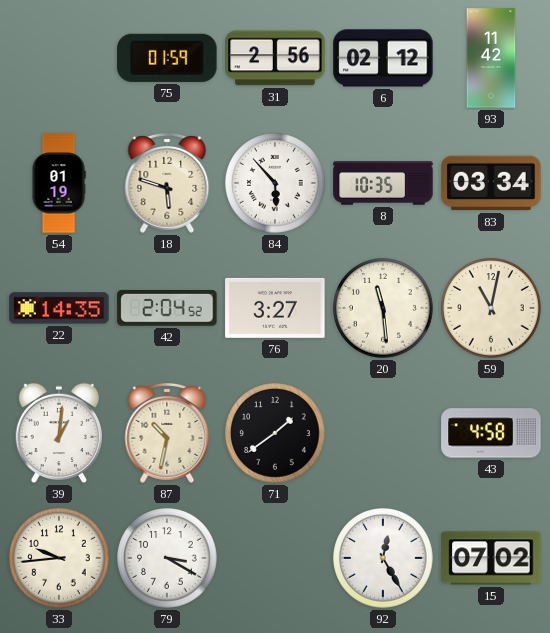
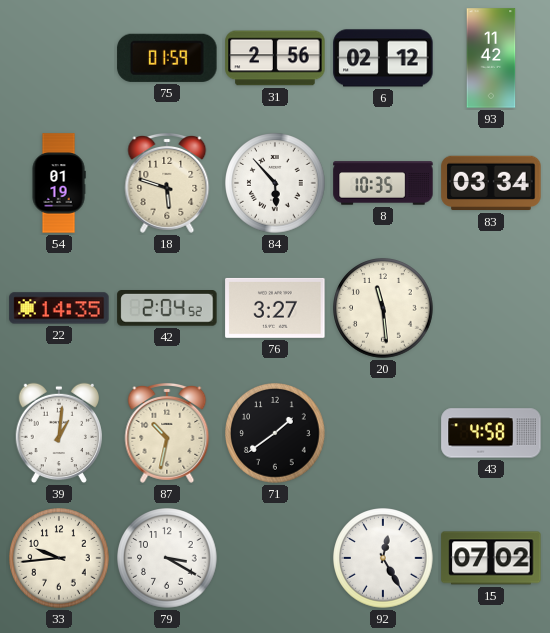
59: 11:02 -> none (491, 308)
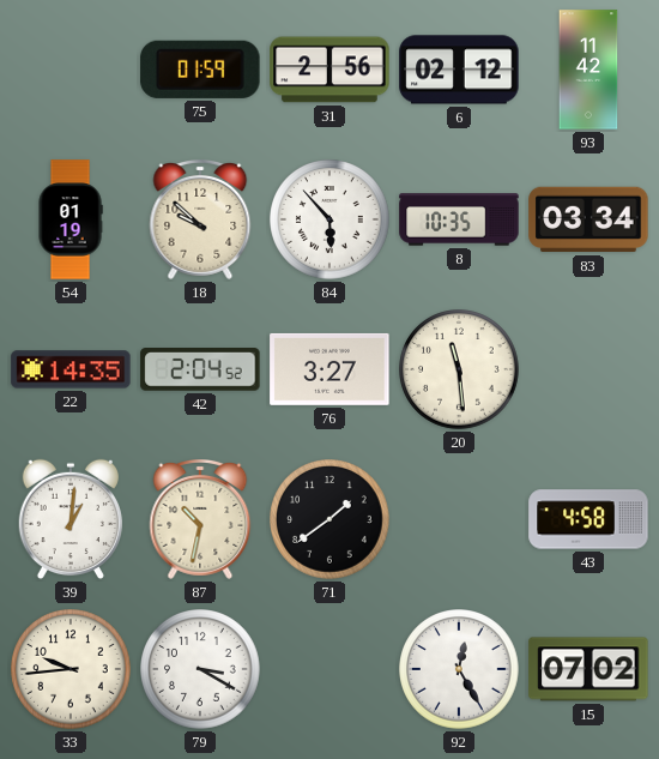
18: 5:48 -> 9:52 (200, 221)
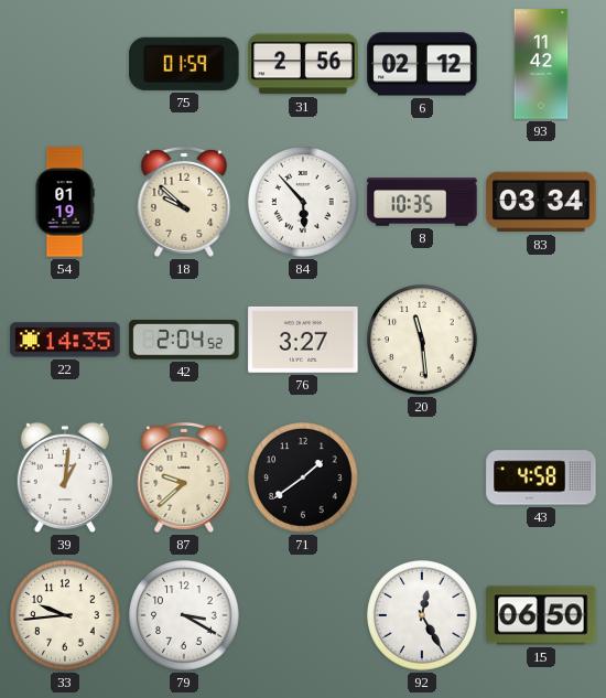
87: 10:32 -> 9:38 (184, 479)
15: 07:02 -> 06:50 (541, 615)
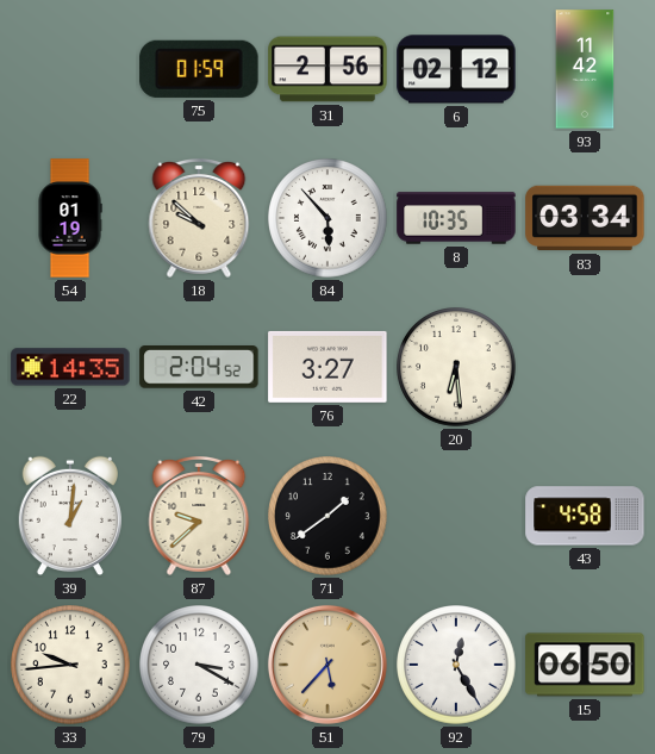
20: 11:29 -> 6:29 (456, 367)
51: none -> 5:37 (327, 665)
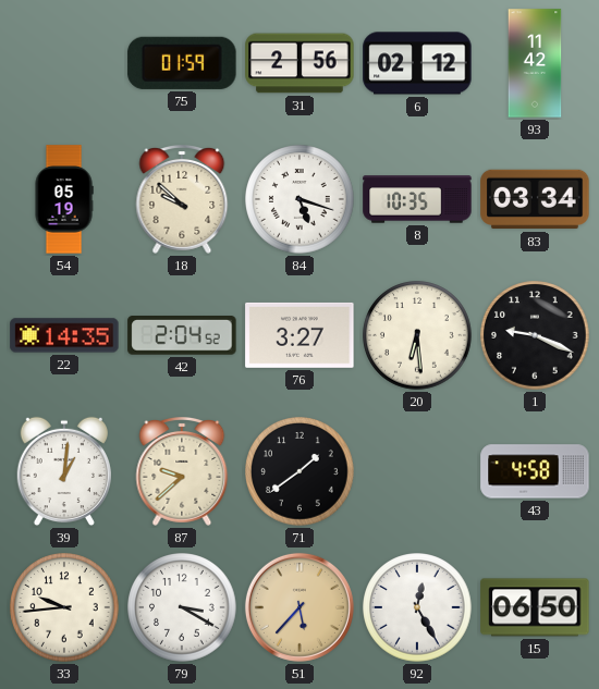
54: 01:19 -> 05:19 (64, 199)
84: 5:53 -> 5:18 (299, 199)
1: none -> 9:19 (535, 335)
